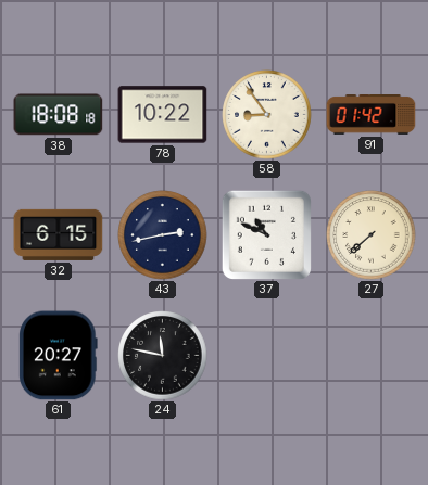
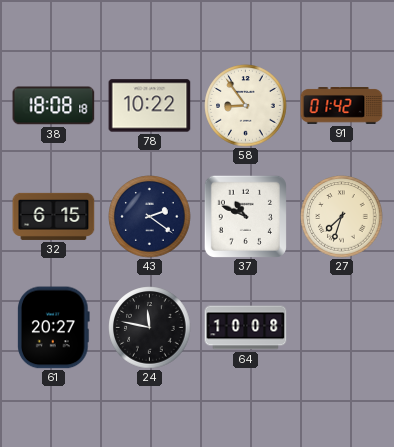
43: 2:43 -> 2:21 (150, 217)
27: 7:38 -> 7:33 (342, 217)
64: none -> 10:08 (246, 328)
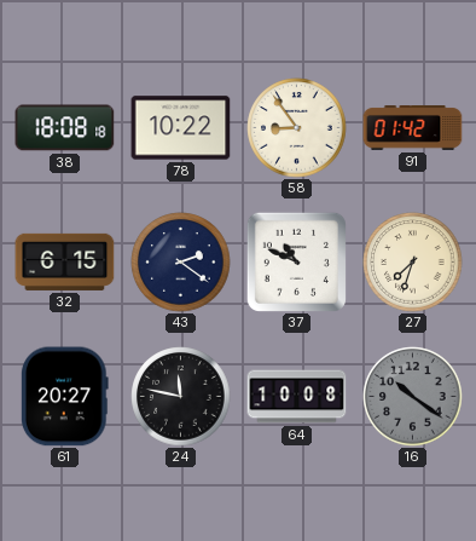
16: none -> 10:21 (413, 397)
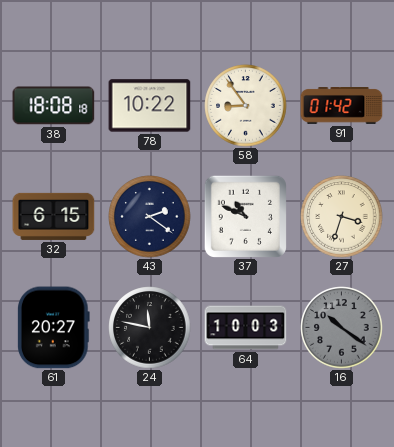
27: 7:33 -> 3:33 (342, 217)
64: 10:08 -> 10:03 (246, 328)
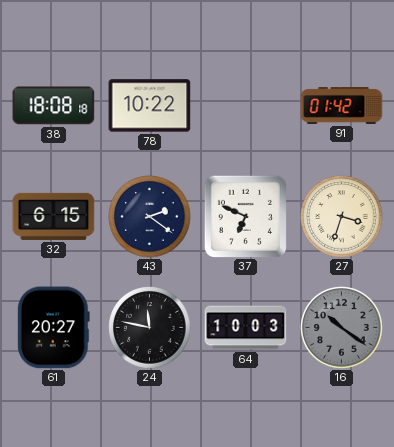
58: 8:54 -> none (246, 106)
37: 10:49 -> 6:49 (245, 216)
